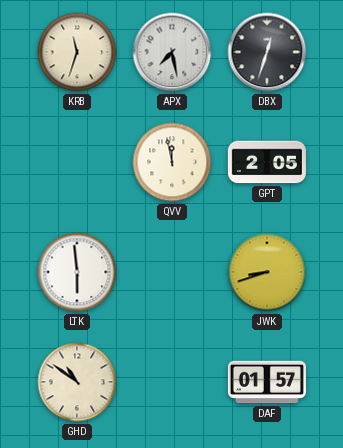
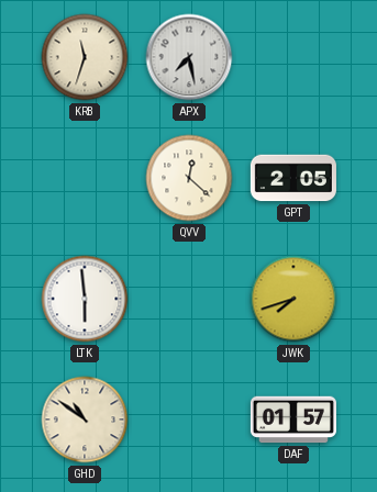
DBX: 12:33 -> none (267, 52)
QVV: 11:58 -> 12:22 (189, 178)
JWK: 8:42 -> 7:42 (293, 299)
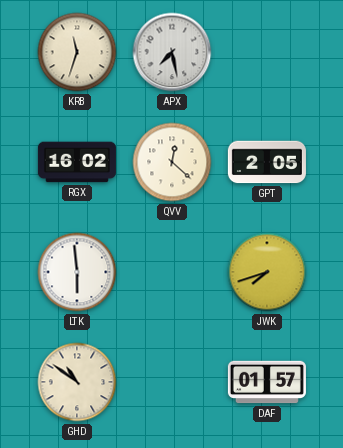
RGX: none -> 16:02 (77, 162)
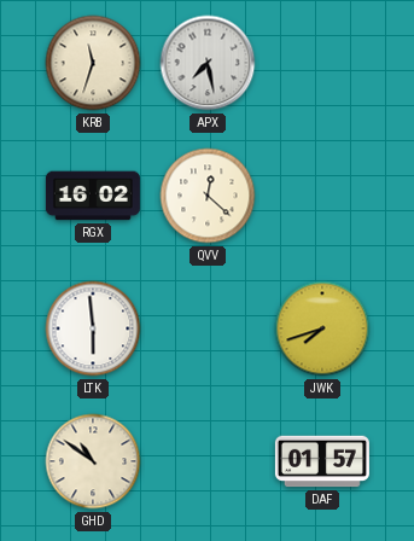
GPT: 2:05 -> none (267, 162)
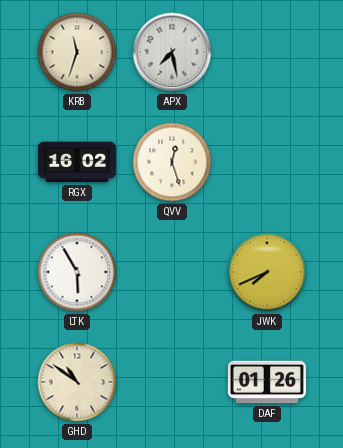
QVV: 12:22 -> 12:27 (172, 162)
LTK: 5:59 -> 5:55 (77, 272)
JWK: 7:42 -> 7:41 (267, 272)
DAF: 01:57 -> 01:26 (267, 382)
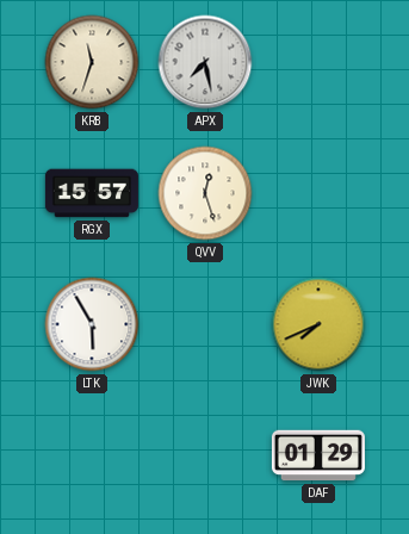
RGX: 16:02 -> 15:57 (92, 193)
GHD: 10:51 -> none (77, 382)
DAF: 01:26 -> 01:29 (318, 455)
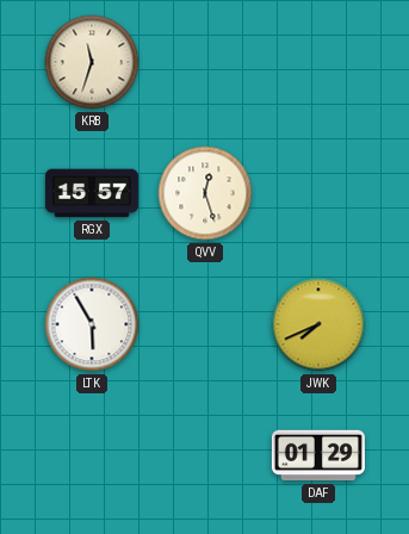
APX: 7:28 -> none (205, 62)
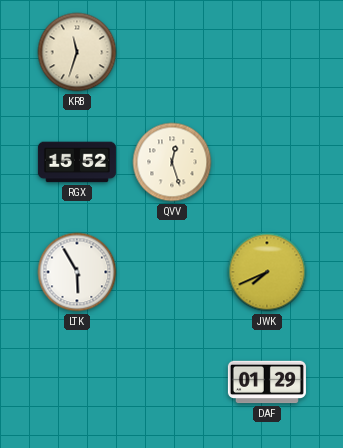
RGX: 15:57 -> 15:52 (77, 162)
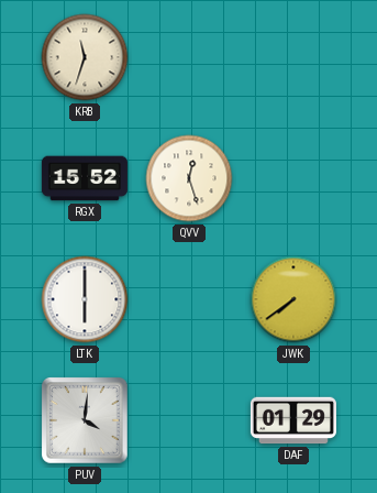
LTK: 5:55 -> 6:00 (85, 299)
JWK: 7:41 -> 7:39 (293, 299)
PUV: none -> 4:01 (86, 421)
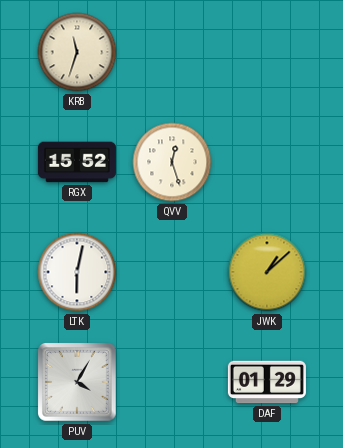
LTK: 6:00 -> 6:02 (77, 272)
JWK: 7:39 -> 1:08 (267, 272)
PUV: 4:01 -> 4:05 (78, 383)
